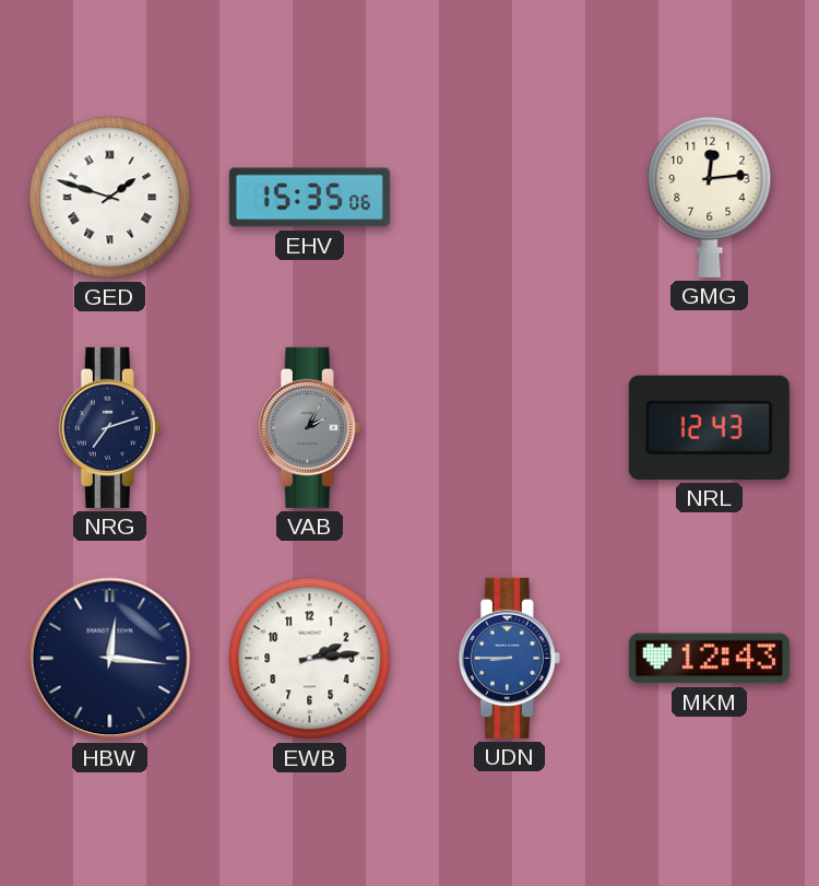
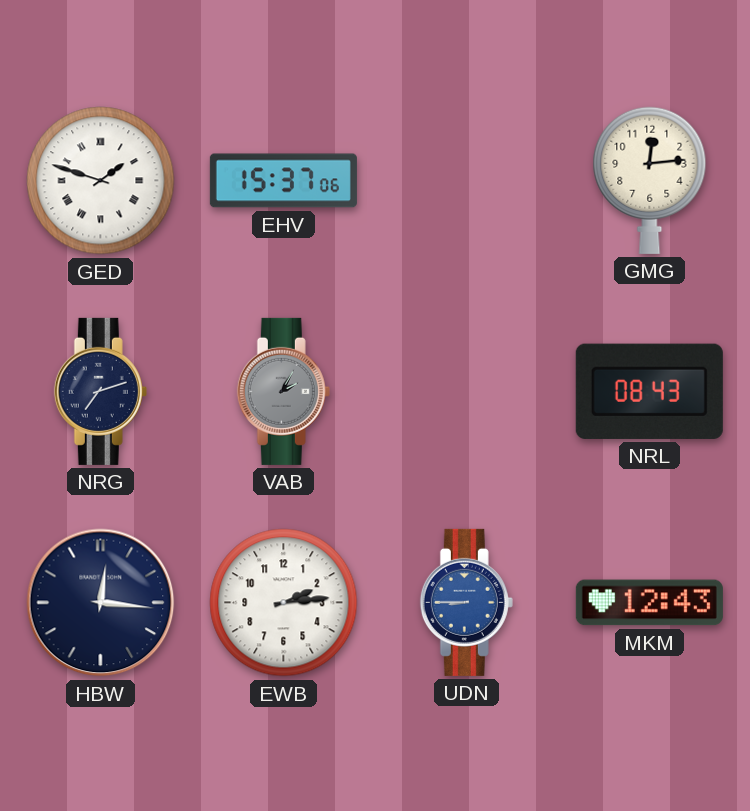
EHV: 15:35 -> 15:37 (283, 181)
NRL: 12:43 -> 08:43 (649, 391)
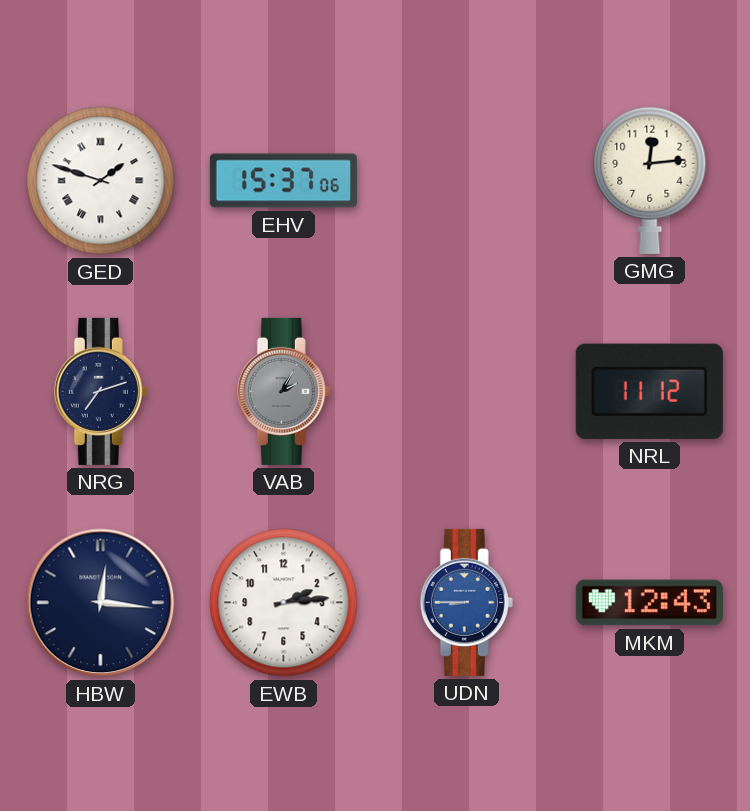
NRL: 08:43 -> 11:12 (649, 391)
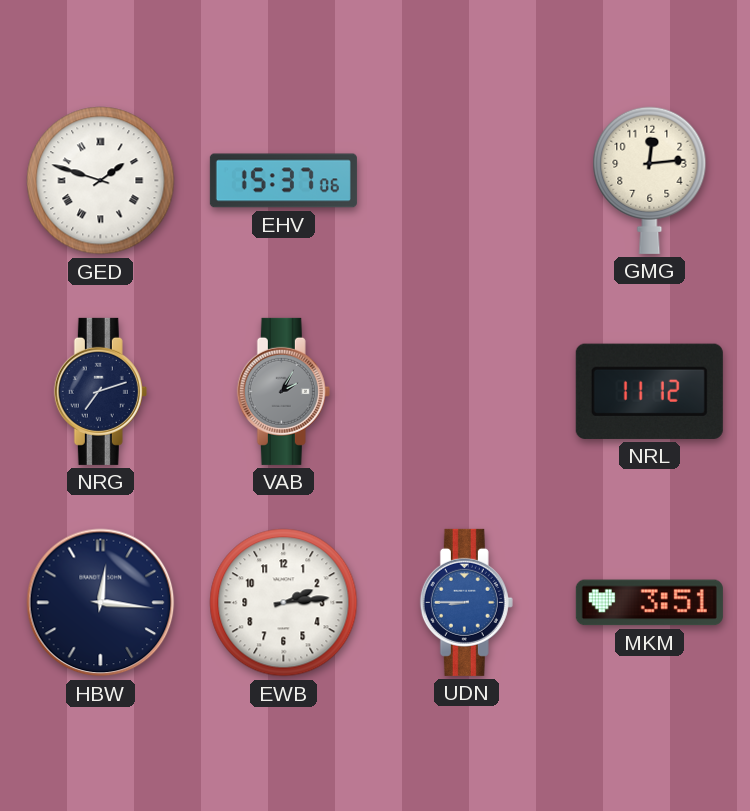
MKM: 12:43 -> 3:51 (649, 603)
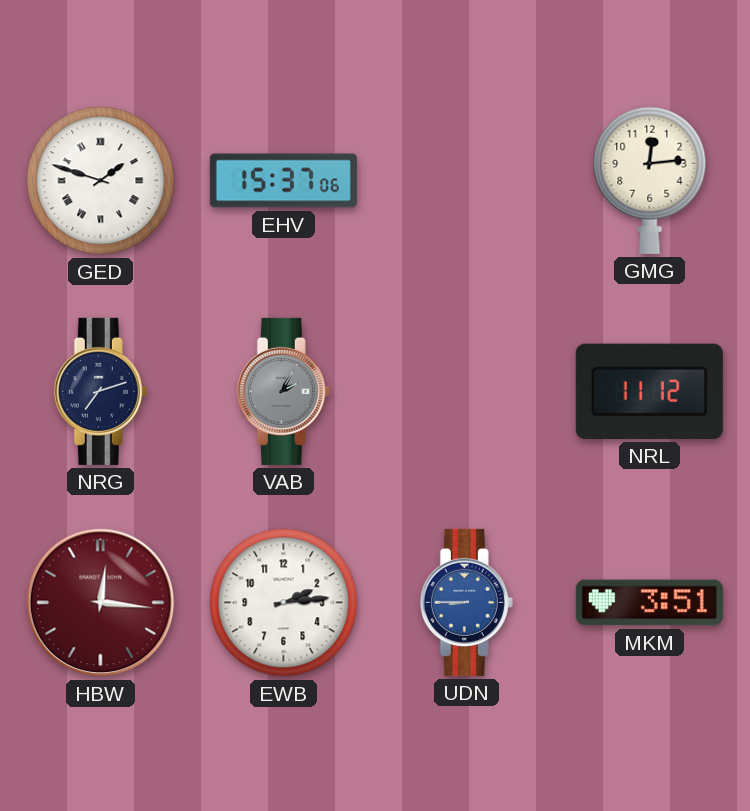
HBW dial: navy -> burgundy (101, 603)
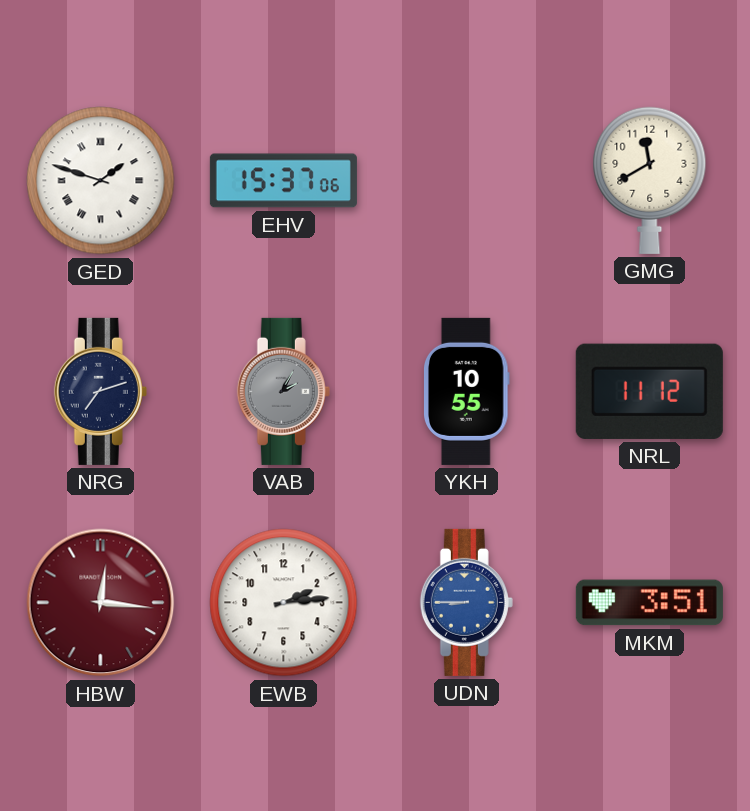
GMG: 12:14 -> 11:40 (650, 180)
YKH: none -> 10:55 (467, 391)
